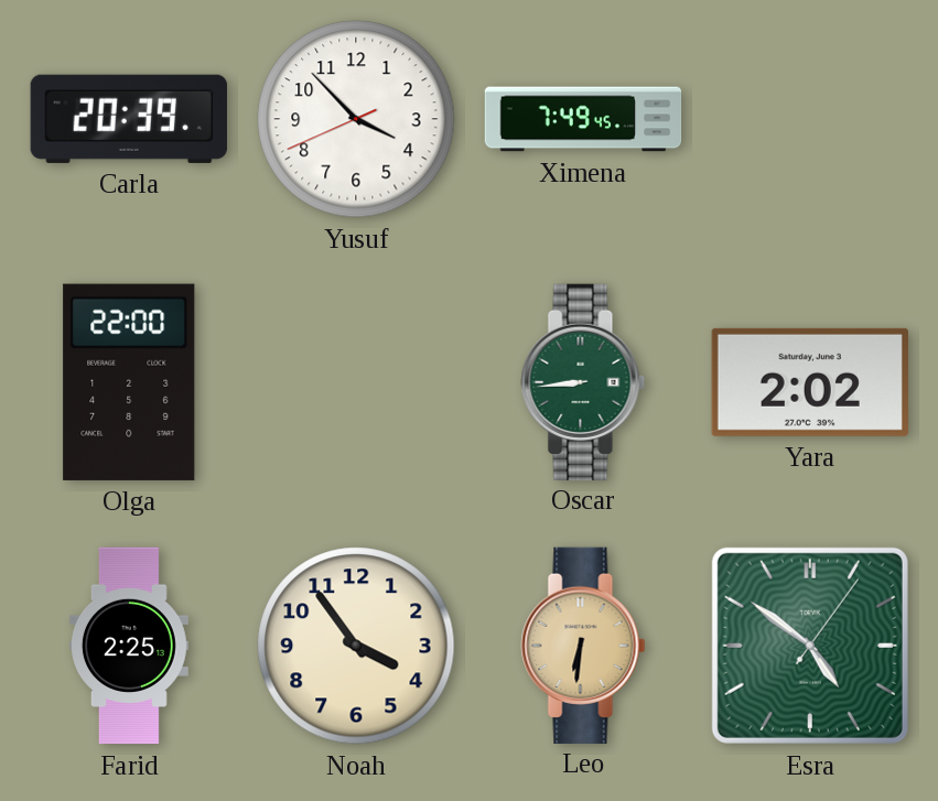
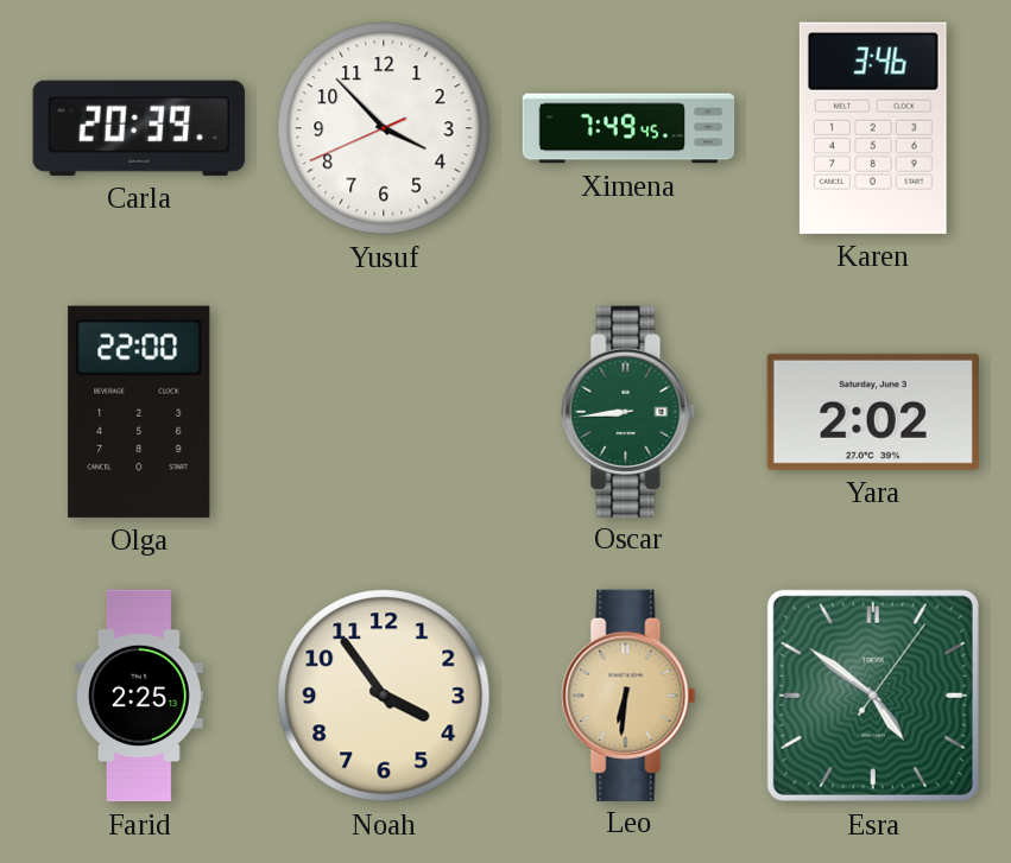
Karen: none -> 3:46 (873, 128)
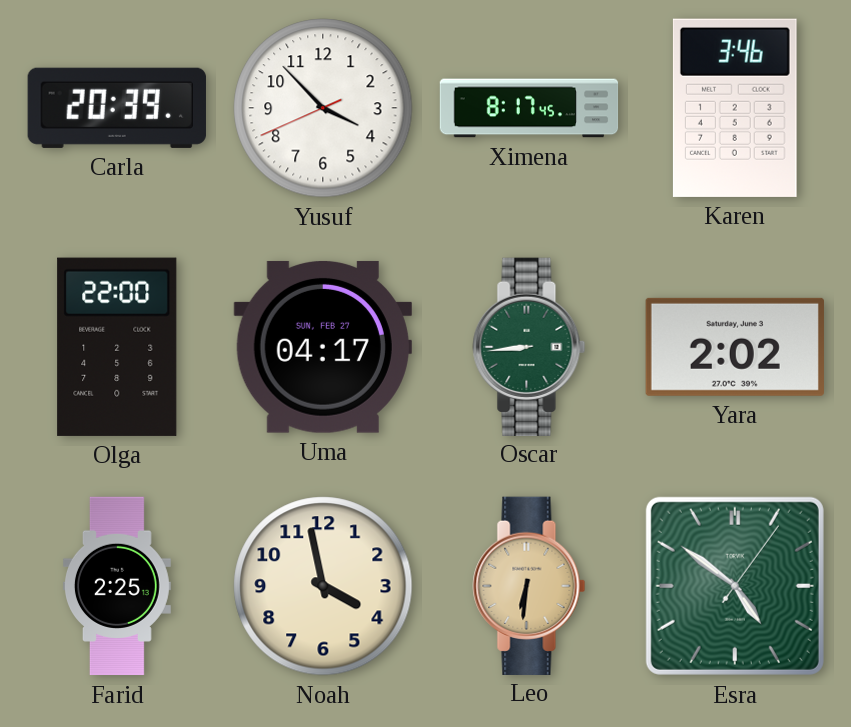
Ximena: 7:49 -> 8:17 (529, 108)
Uma: none -> 04:17 (323, 347)
Noah: 3:54 -> 3:58 (323, 586)
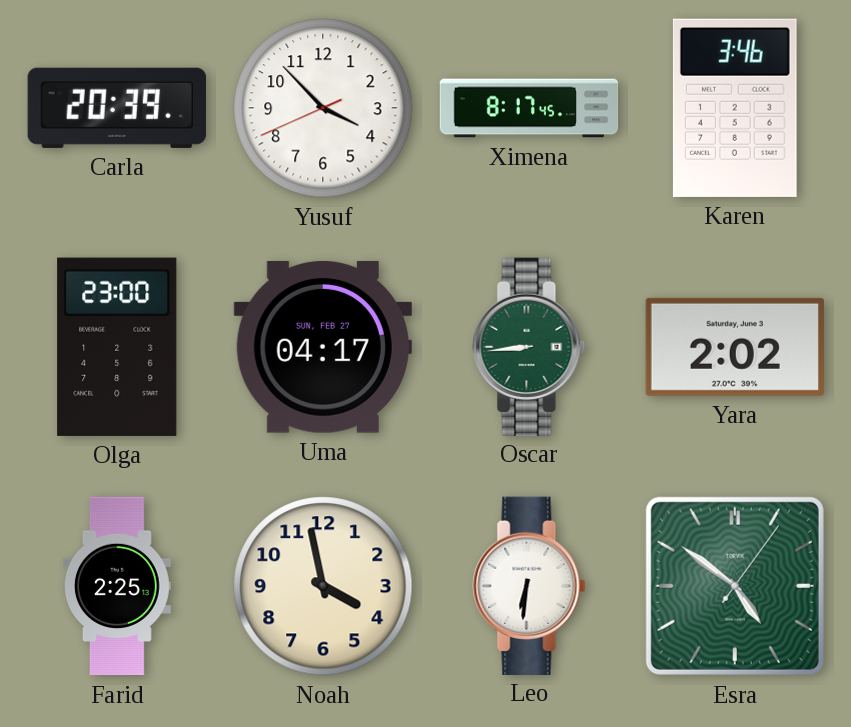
Olga: 22:00 -> 23:00 (117, 347)
Leo dial: champagne -> white (529, 585)
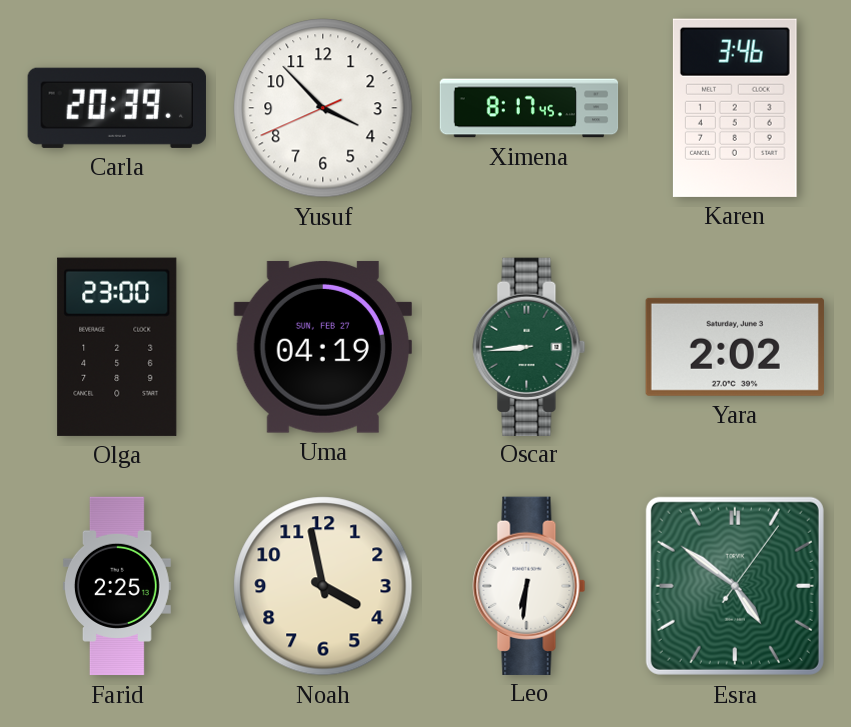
Uma: 04:17 -> 04:19 (323, 347)
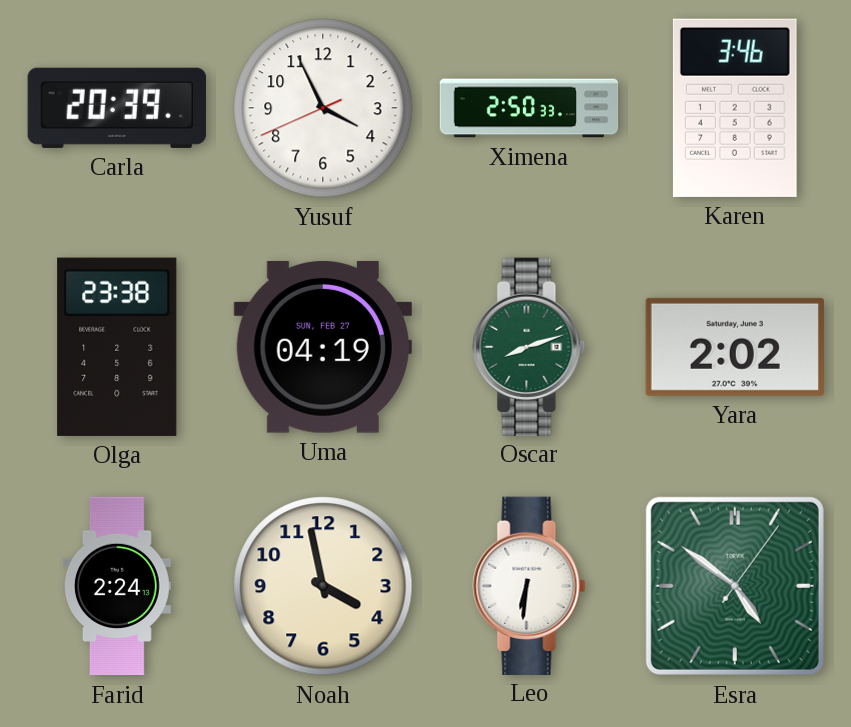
Yusuf: 3:52 -> 3:55 (323, 108)
Ximena: 8:17 -> 2:50 (529, 108)
Olga: 23:00 -> 23:38 (117, 347)
Oscar: 8:44 -> 8:12 (529, 346)
Farid: 2:25 -> 2:24 (117, 586)
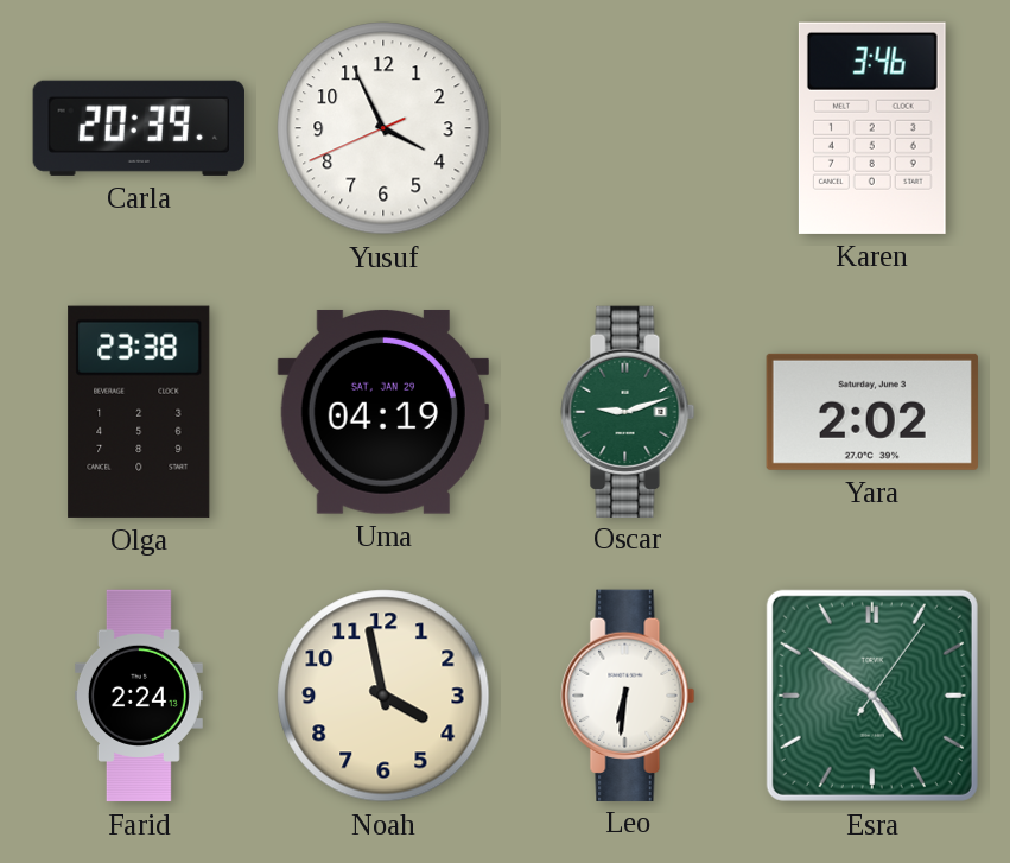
Ximena: 2:50 -> none (529, 108)
Uma date: SUN, FEB 27 -> SAT, JAN 29 (383, 412)
Oscar: 8:12 -> 9:12 (628, 411)
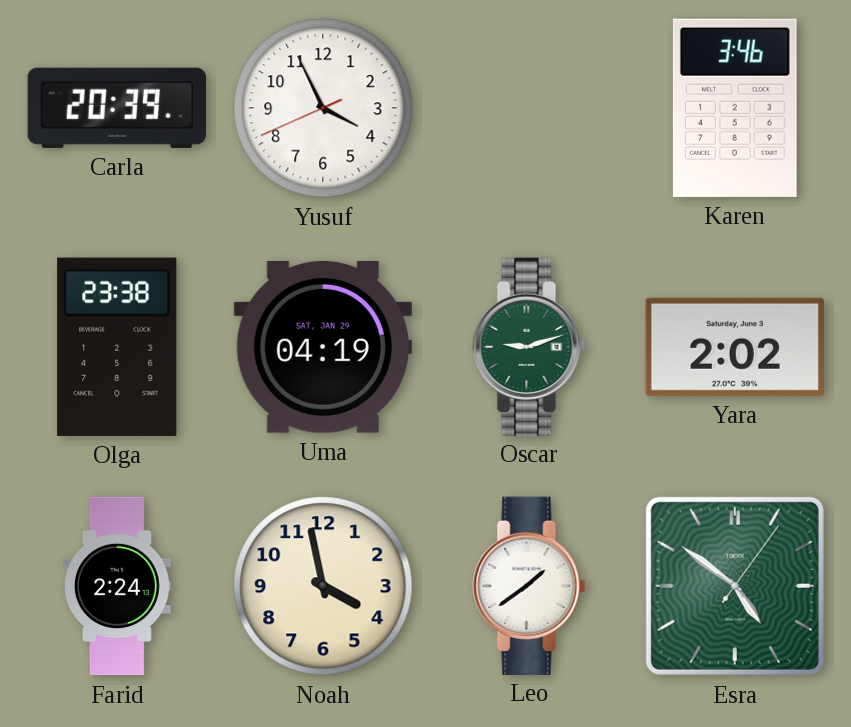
Leo: 6:31 -> 1:39 (529, 585)
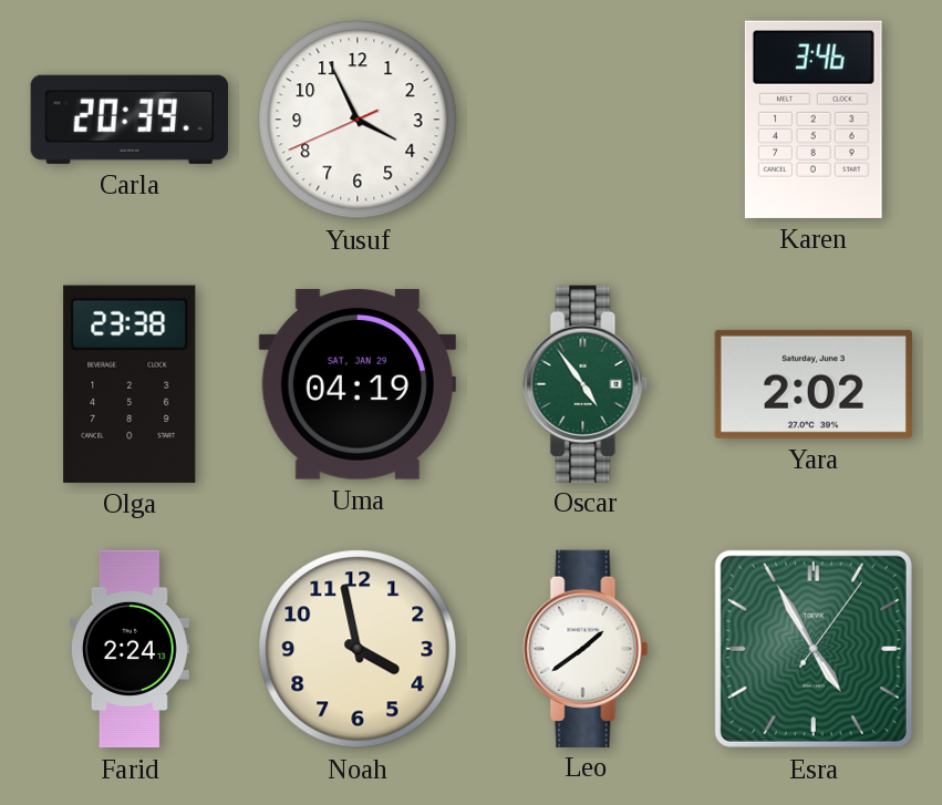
Oscar: 9:12 -> 4:54 (586, 383)
Esra: 4:51 -> 4:55 (814, 649)
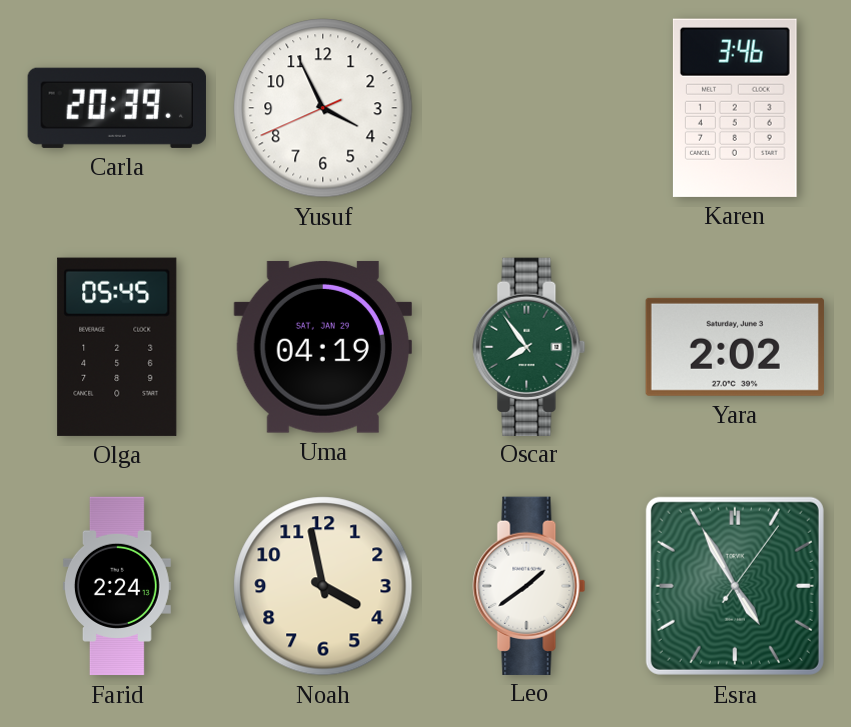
Olga: 23:38 -> 05:45 (117, 347)
Oscar: 4:54 -> 7:54 (529, 346)
